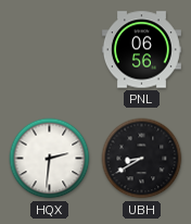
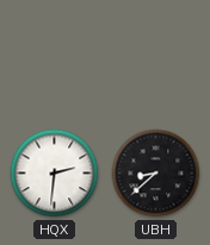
PNL: 06:56 -> none (141, 50)
UBH: 8:40 -> 8:38 (156, 174)
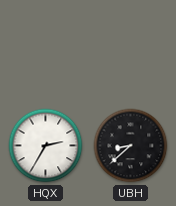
HQX: 2:31 -> 2:35 (46, 146)
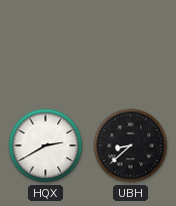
HQX: 2:35 -> 2:40 (46, 146)
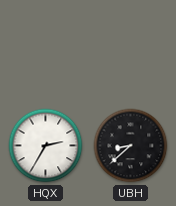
HQX: 2:40 -> 2:35 (46, 146)
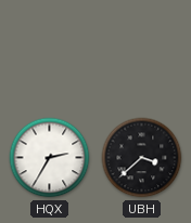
UBH: 8:38 -> 3:38 (142, 158)
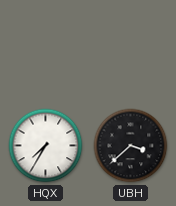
HQX: 2:35 -> 7:35 (46, 146)
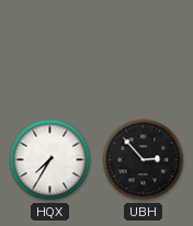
UBH: 3:38 -> 2:53 (144, 160)
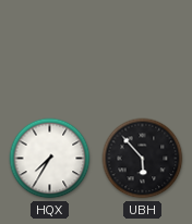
UBH: 2:53 -> 5:53 (143, 159)
